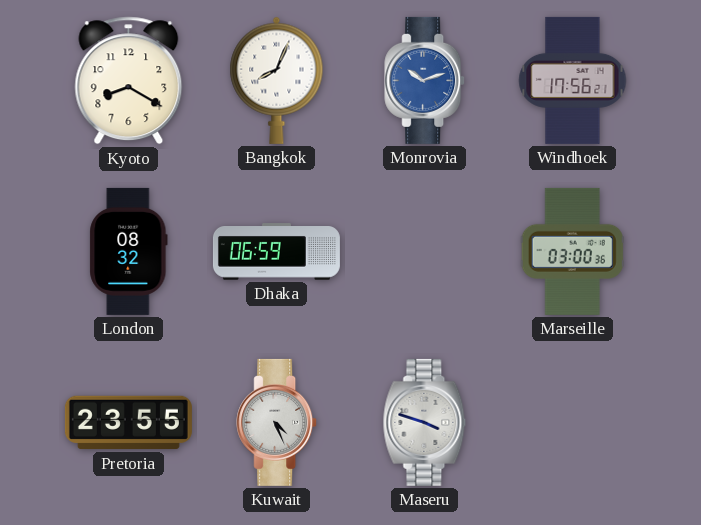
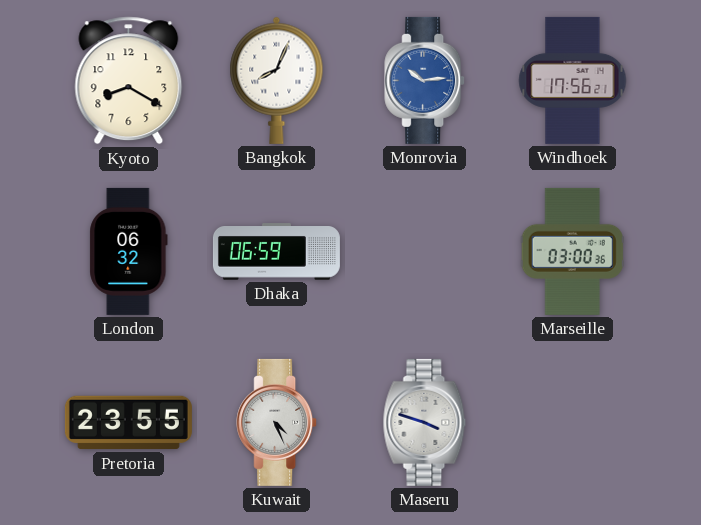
Monrovia: 10:12 -> 10:14 (425, 80)
London: 08:32 -> 06:32 (129, 251)
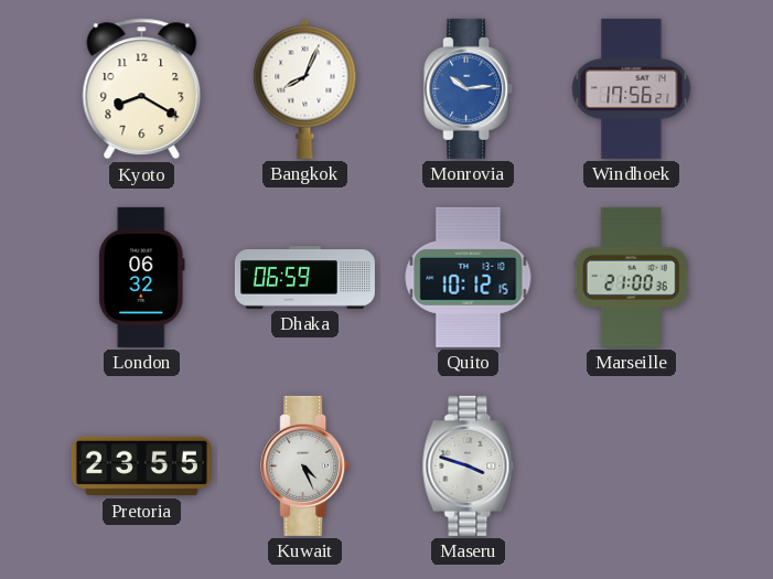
Quito: none -> 10:12 (469, 277)
Marseille: 03:00 -> 21:00 (631, 277)
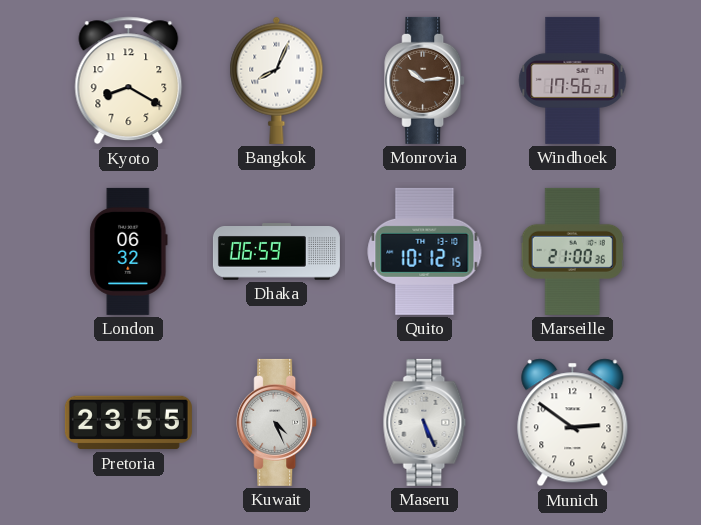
Monrovia dial: blue -> brown (425, 80)
Maseru: 3:48 -> 5:26 (425, 422)
Munich: none -> 2:51 (573, 423)
